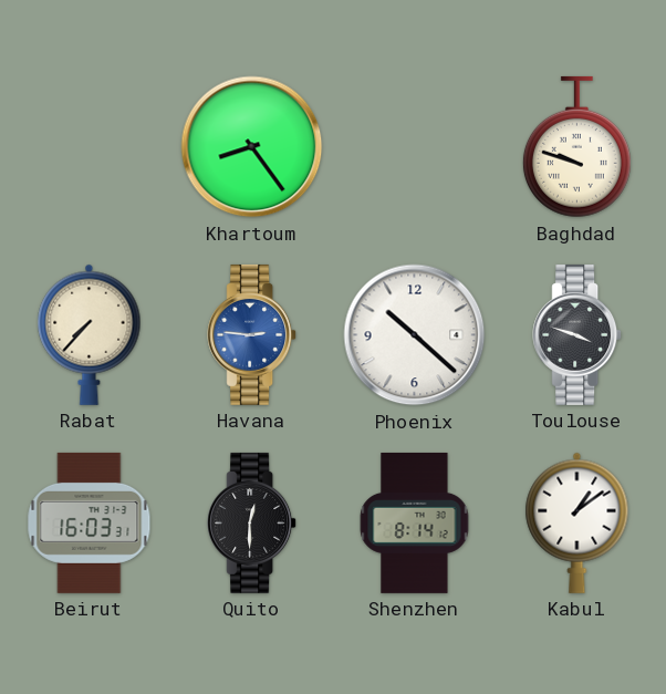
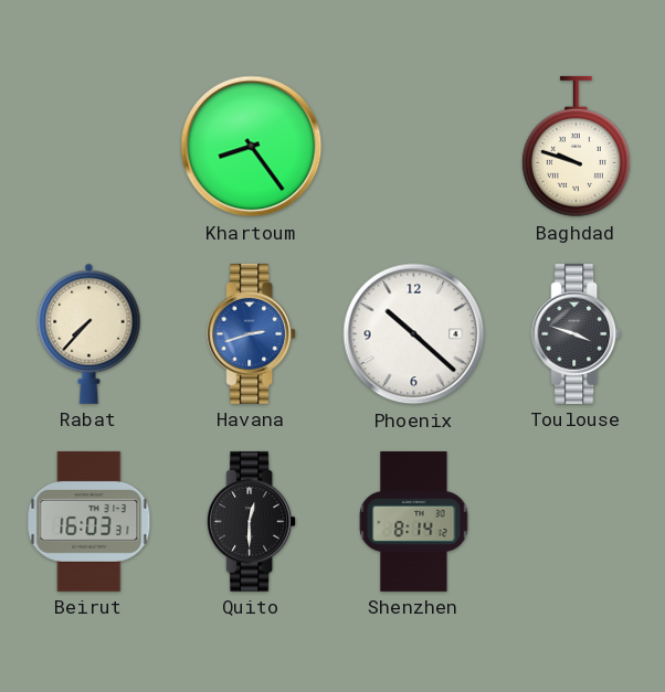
Havana: 2:46 -> 2:42 (252, 333)
Kabul: 1:09 -> none (577, 522)
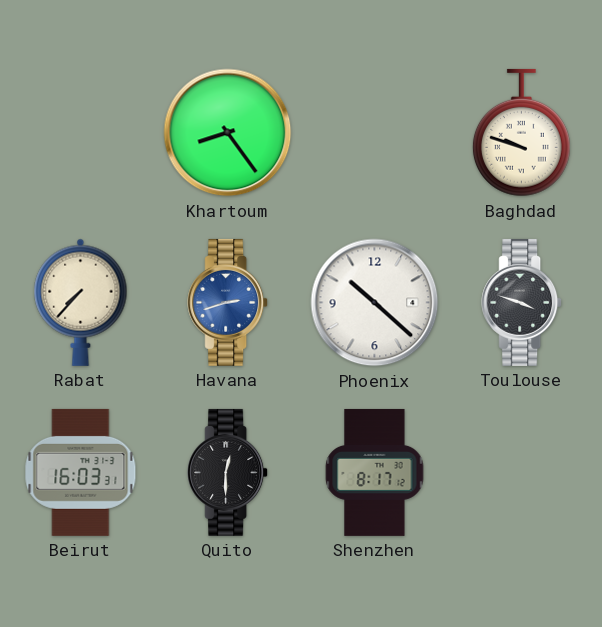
Shenzhen: 8:14 -> 8:17 (375, 472)
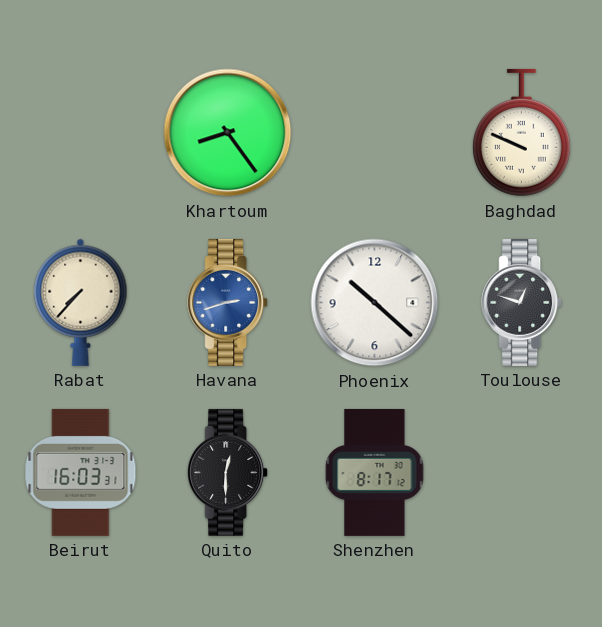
Baghdad: 9:48 -> 9:49 (521, 133)
Toulouse: 3:48 -> 12:48 (522, 302)
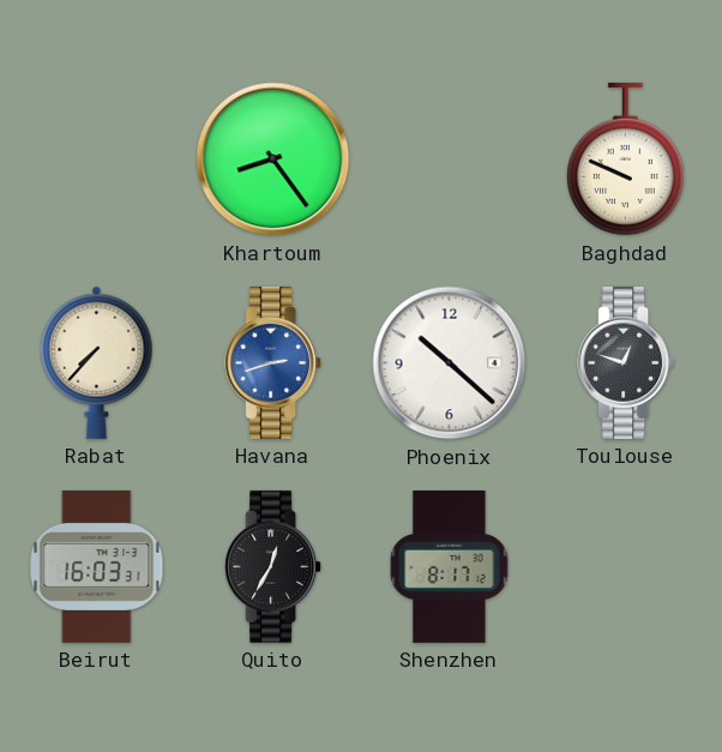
Quito: 12:30 -> 12:35 (273, 566)
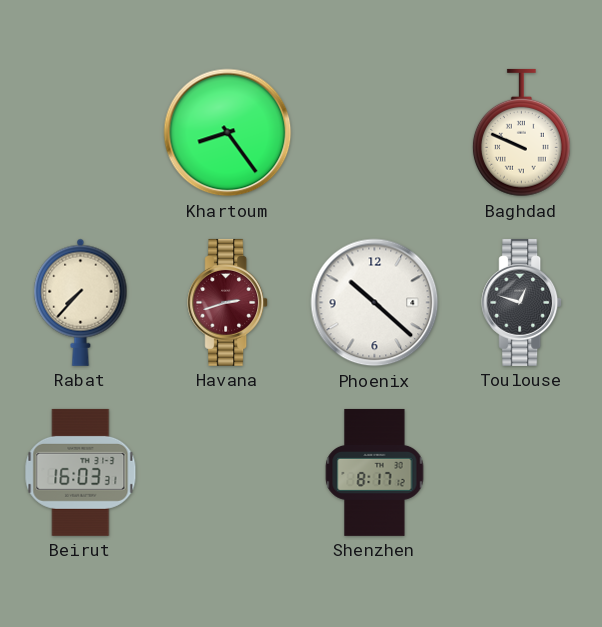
Havana dial: blue -> burgundy (228, 302)
Quito: 12:35 -> none (273, 566)
